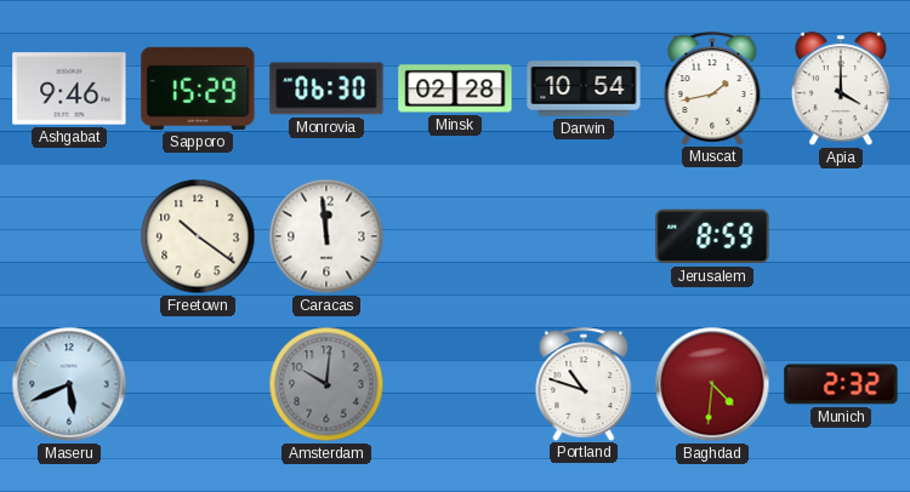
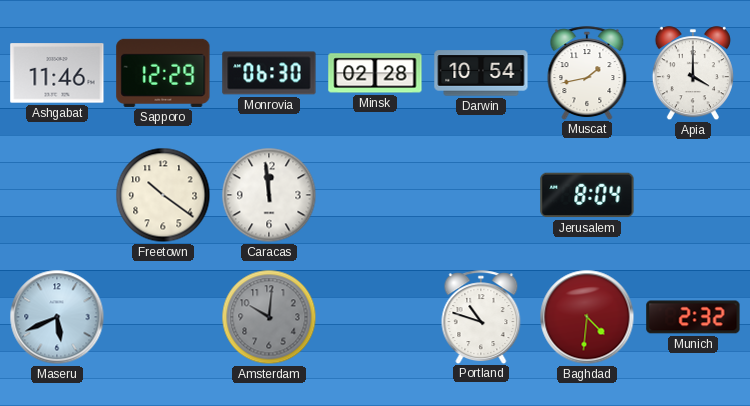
Ashgabat: 9:46 -> 11:46 (57, 73)
Sapporo: 15:29 -> 12:29 (163, 73)
Jerusalem: 8:59 -> 8:04 (587, 195)
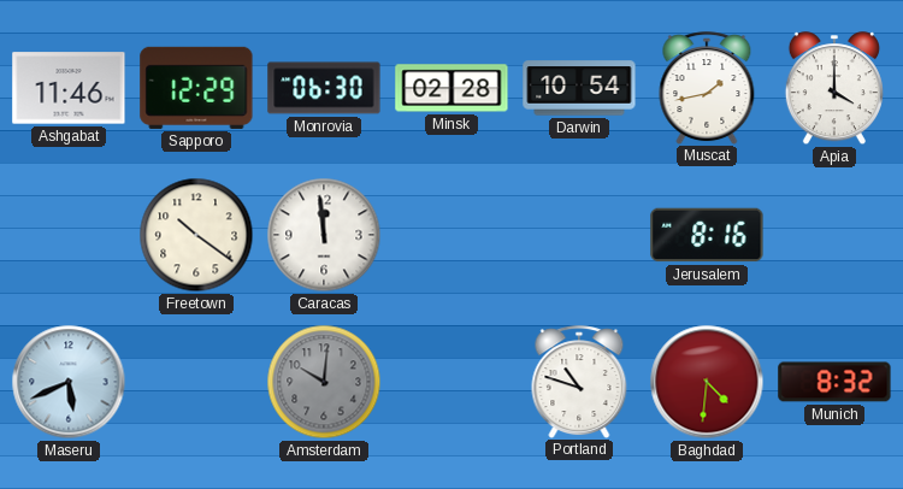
Jerusalem: 8:04 -> 8:16 (707, 235)
Munich: 2:32 -> 8:32 (834, 382)
